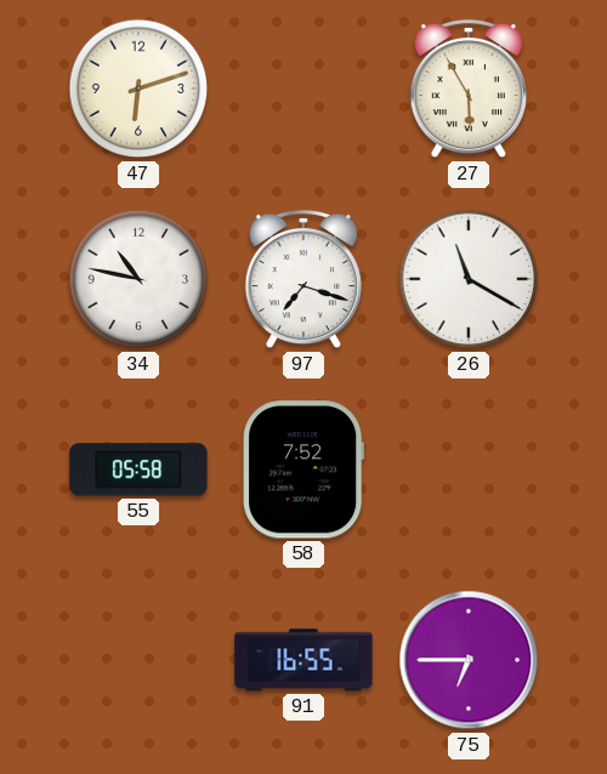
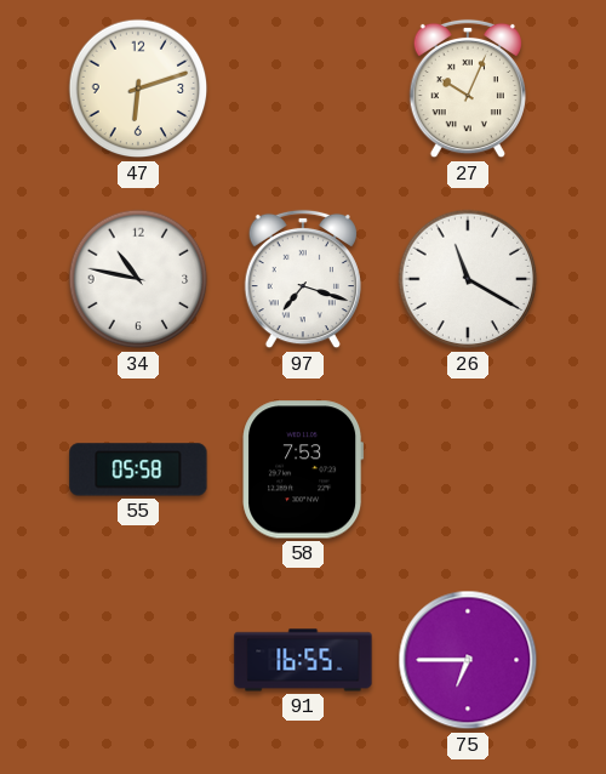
27: 5:55 -> 10:04 (467, 89)
58: 7:52 -> 7:53 (303, 469)
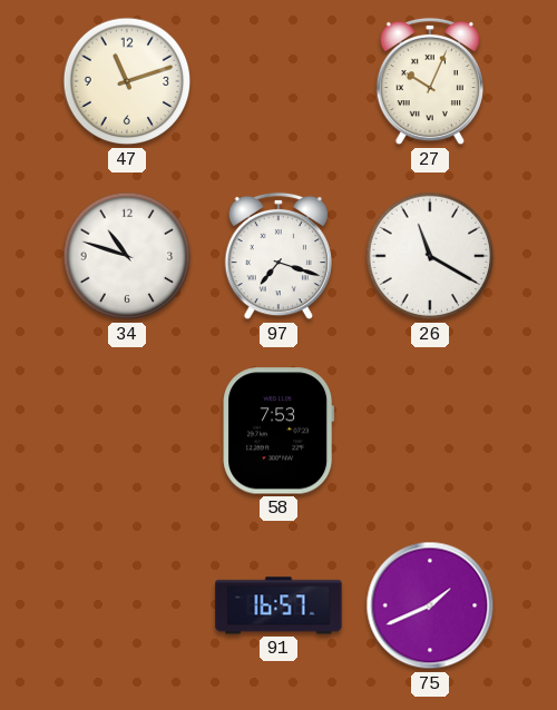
47: 6:12 -> 11:12 (127, 81)
34: 10:47 -> 10:48 (127, 256)
55: 05:58 -> none (138, 469)
91: 16:55 -> 16:57 (278, 605)
75: 6:45 -> 1:41 (430, 605)
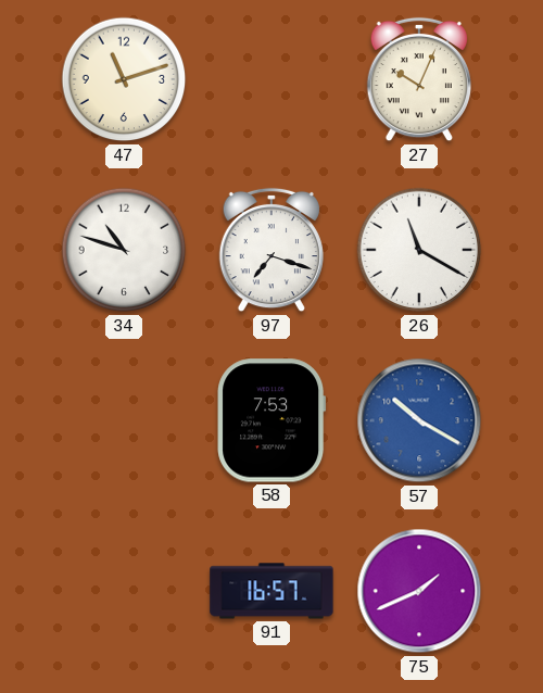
57: none -> 10:20 (419, 420)
